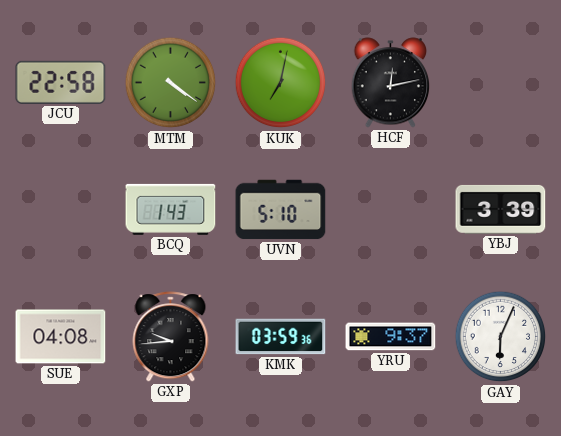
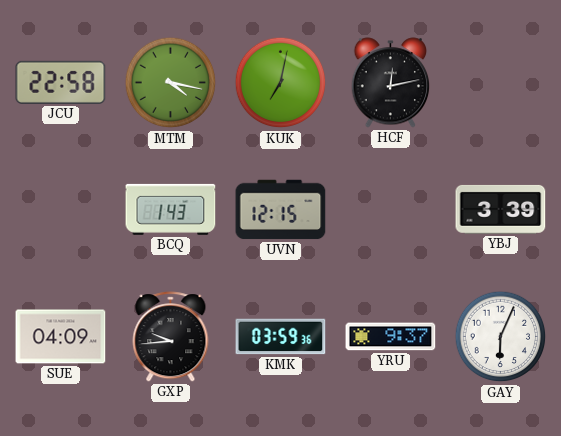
MTM: 4:21 -> 4:17 (171, 83)
UVN: 5:10 -> 12:15 (281, 210)
SUE: 04:08 -> 04:09 (61, 337)
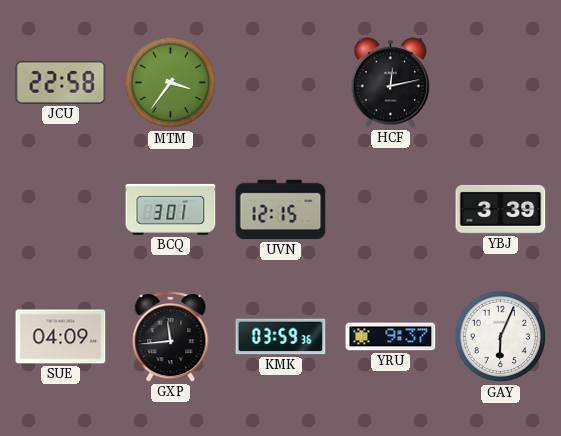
MTM: 4:17 -> 3:36 (171, 83)
KUK: 7:02 -> none (281, 83)
BCQ: 1:43 -> 3:01 (171, 209)
GXP: 9:44 -> 11:44 (171, 337)
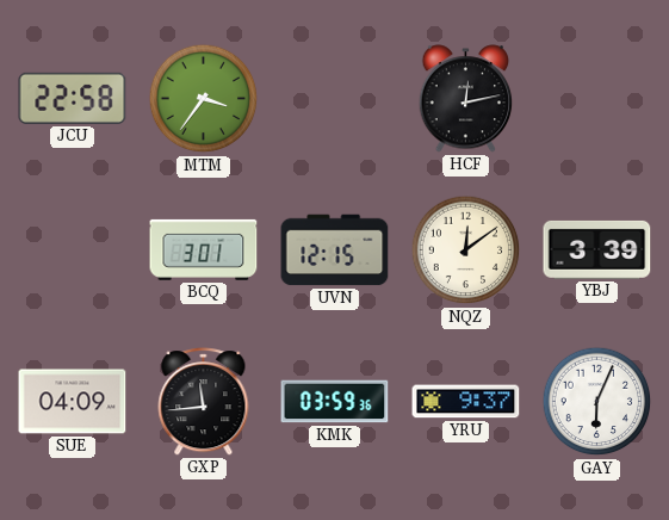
NQZ: none -> 12:09 (466, 250)
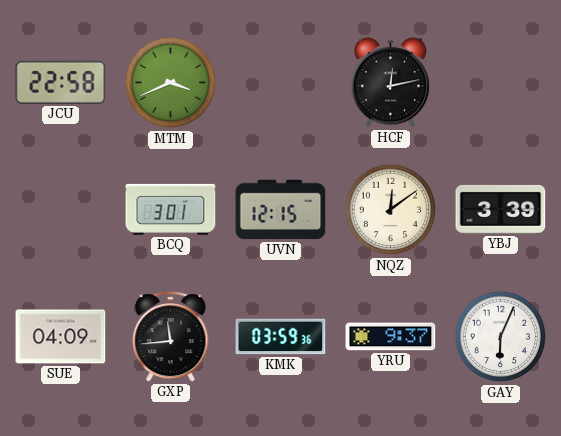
MTM: 3:36 -> 3:41 (171, 83)
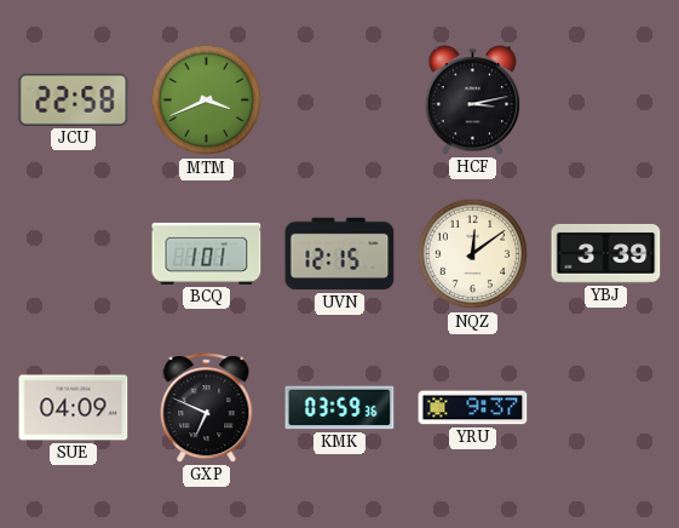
HCF: 12:13 -> 3:13 (473, 101)
BCQ: 3:01 -> 1:01 (207, 253)
GXP: 11:44 -> 6:49 (207, 408)
GAY: 6:04 -> none (501, 337)
